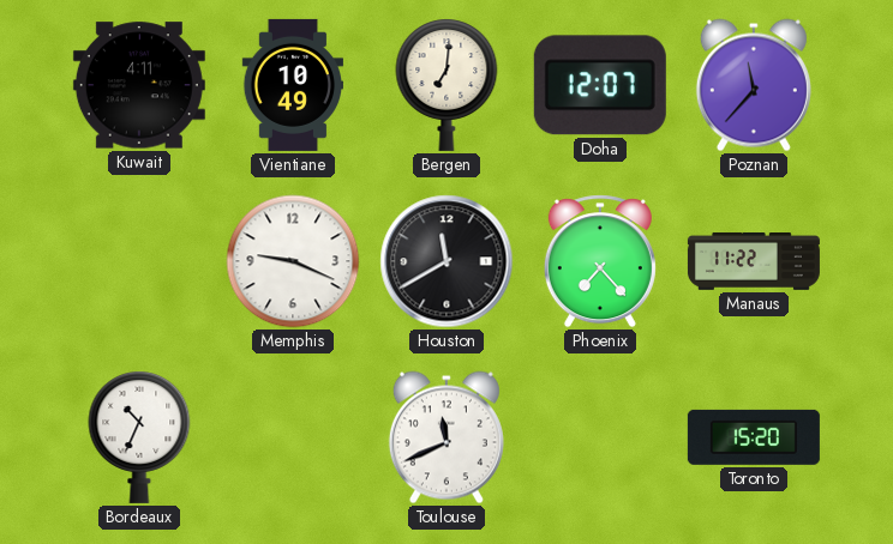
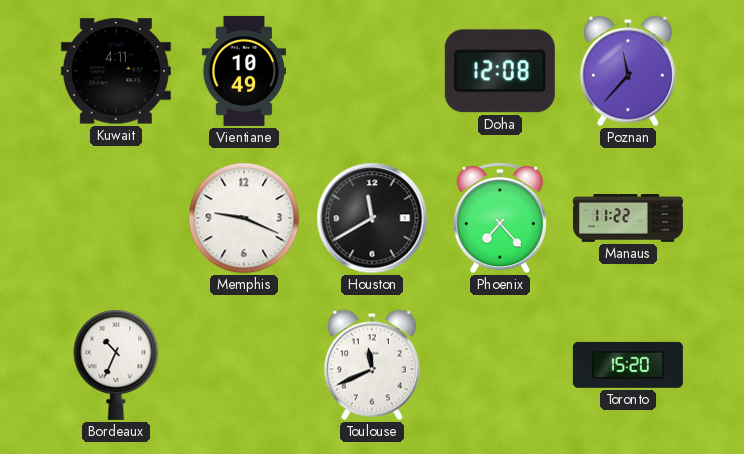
Bergen: 7:01 -> none (446, 85)
Doha: 12:07 -> 12:08 (500, 71)
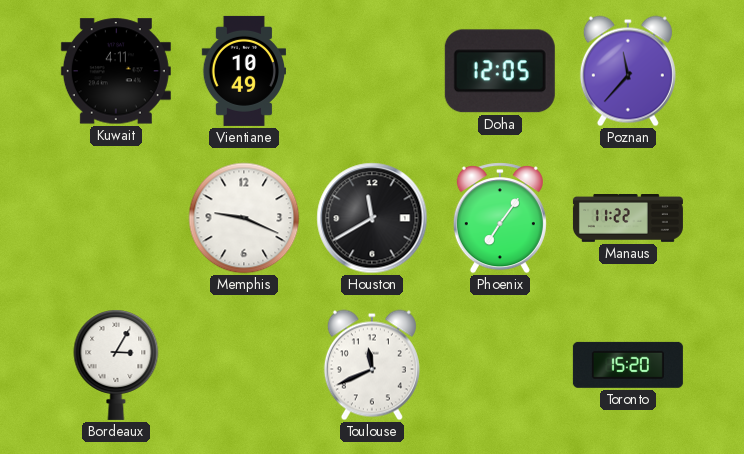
Doha: 12:08 -> 12:05 (500, 71)
Phoenix: 7:23 -> 7:06 (500, 218)
Bordeaux: 10:34 -> 3:05 (116, 365)
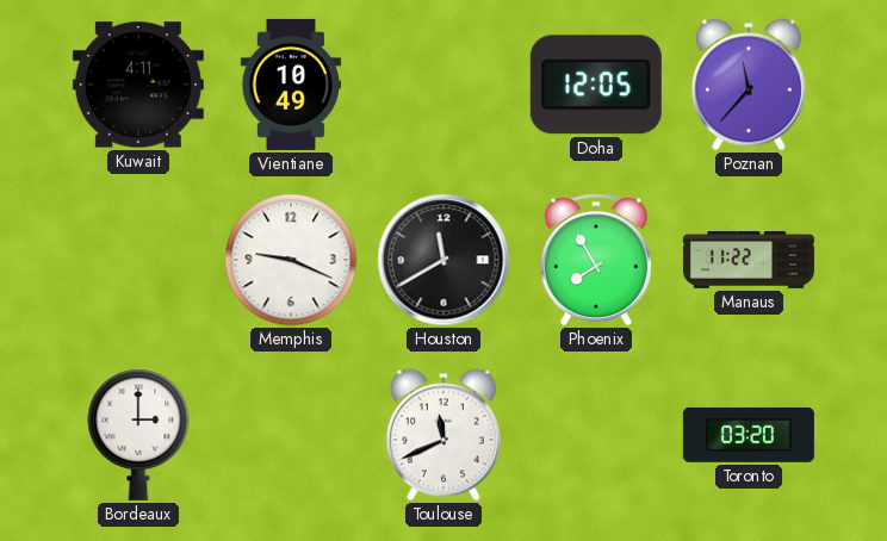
Phoenix: 7:06 -> 7:55 (596, 260)
Bordeaux: 3:05 -> 3:00 (138, 435)
Toronto: 15:20 -> 03:20 (749, 435)
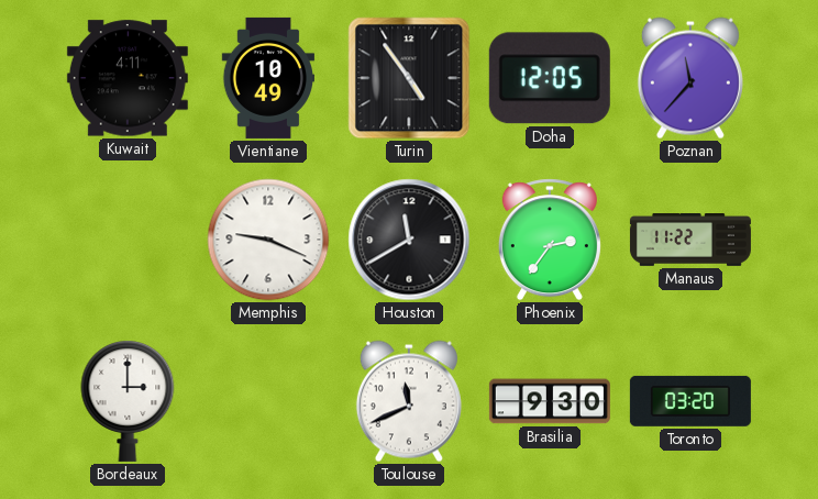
Turin: none -> 4:54 (409, 78)
Phoenix: 7:55 -> 2:36 (550, 240)
Brasilia: none -> 9:30 (550, 401)
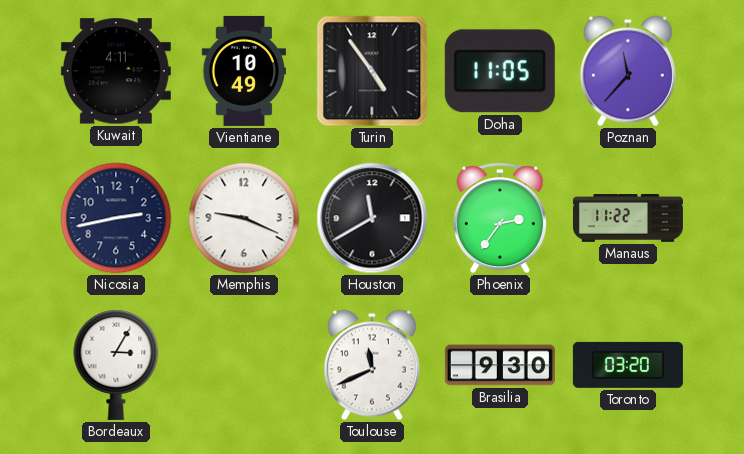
Doha: 12:05 -> 11:05 (500, 71)
Nicosia: none -> 2:43 (116, 218)
Bordeaux: 3:00 -> 3:05 (116, 365)
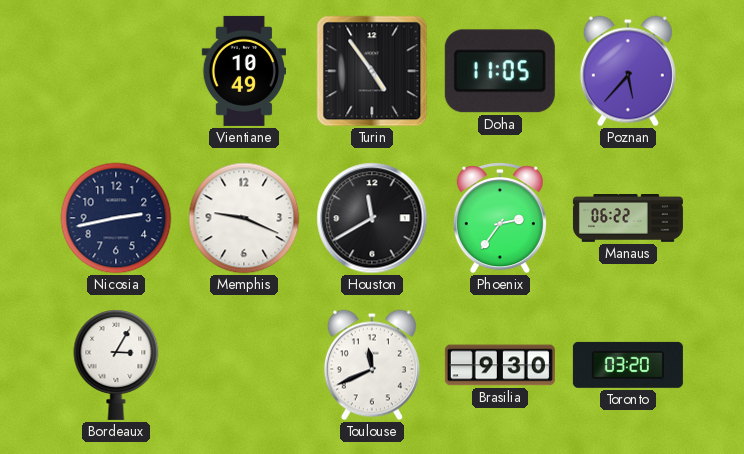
Kuwait: 4:11 -> none (116, 71)
Poznan: 11:37 -> 5:37 (628, 71)
Manaus: 11:22 -> 06:22 (628, 218)
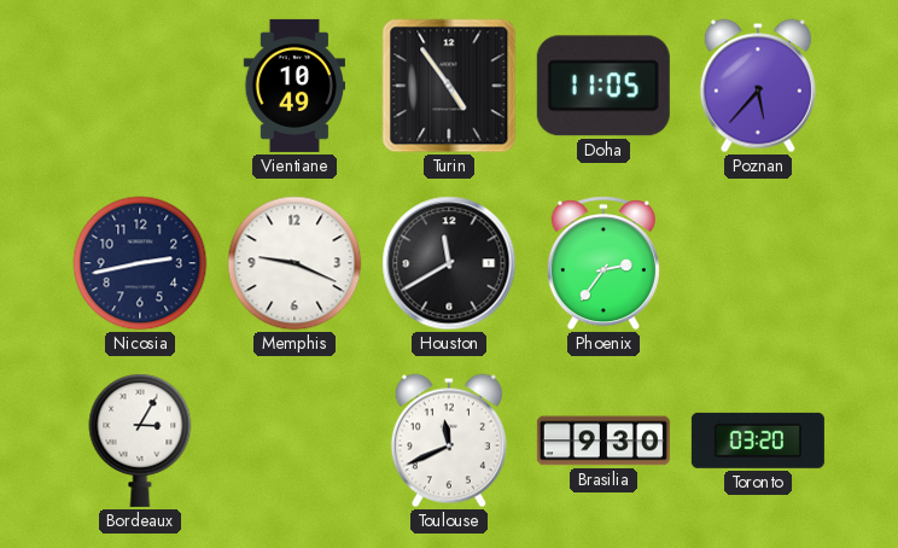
Manaus: 06:22 -> none (628, 218)
